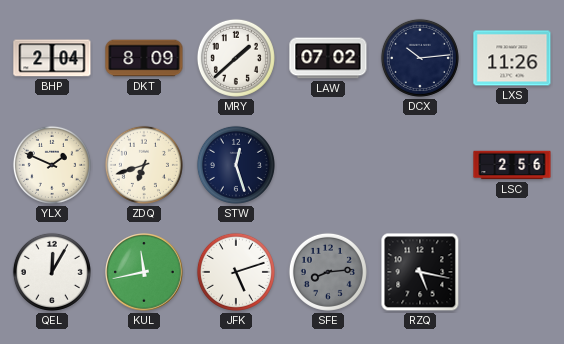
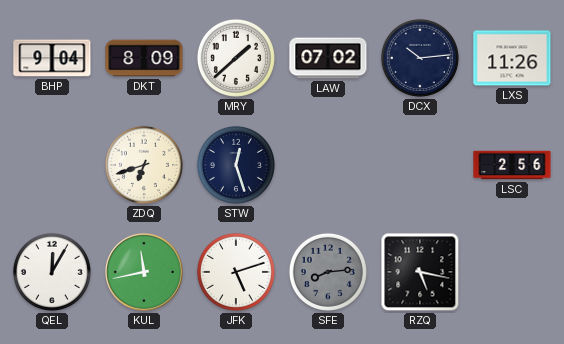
BHP: 2:04 -> 9:04 (52, 58)
YLX: 1:49 -> none (52, 165)
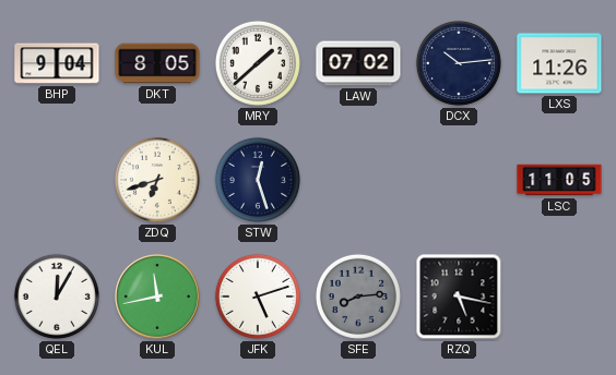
DKT: 8:09 -> 8:05 (157, 63)
LSC: 2:56 -> 11:05 (559, 180)
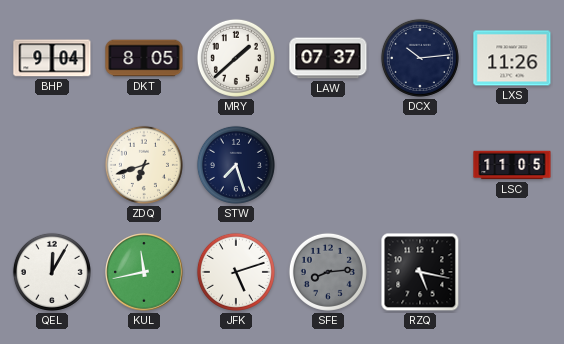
LAW: 07:02 -> 07:37 (328, 58)
STW: 12:27 -> 7:27 (236, 165)
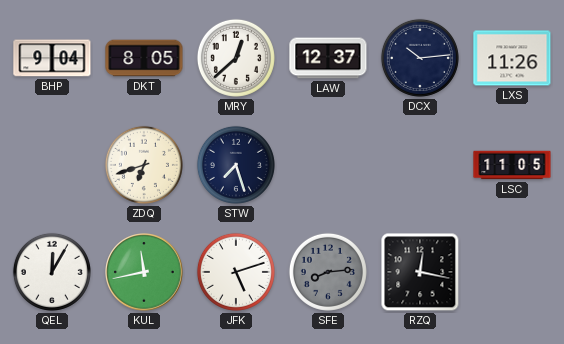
MRY: 1:38 -> 12:38 (236, 58)
LAW: 07:37 -> 12:37 (328, 58)
RZQ: 5:17 -> 12:17 (420, 272)
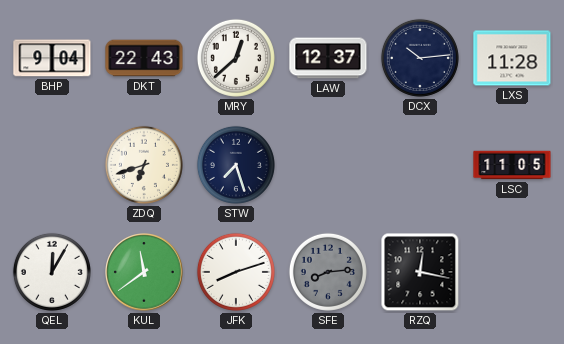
DKT: 8:05 -> 22:43 (144, 58)
LXS: 11:26 -> 11:28 (512, 58)
KUL: 11:43 -> 11:39 (144, 272)
JFK: 5:12 -> 8:12 (236, 272)
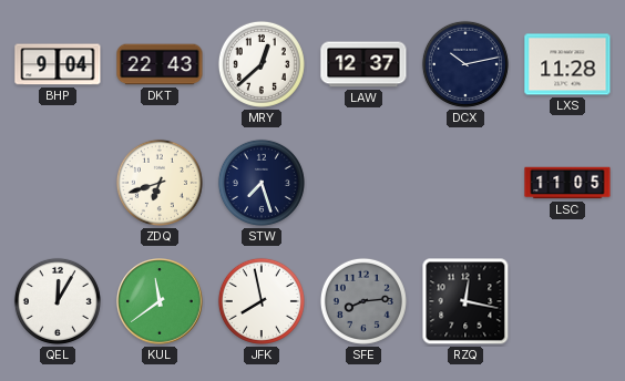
DCX: 10:14 -> 10:13 (465, 64)
JFK: 8:12 -> 7:58 (262, 301)
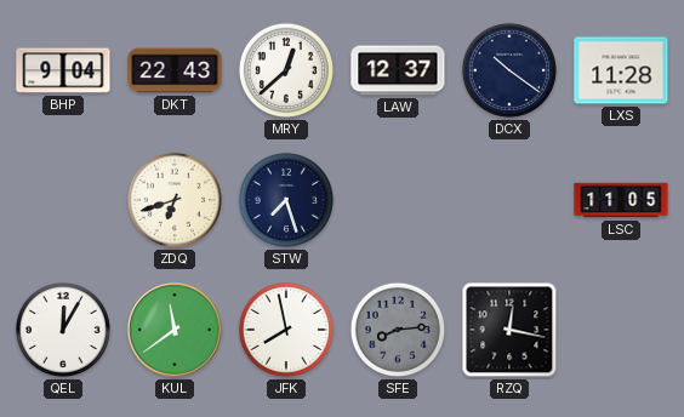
DCX: 10:13 -> 10:21 (509, 70)
